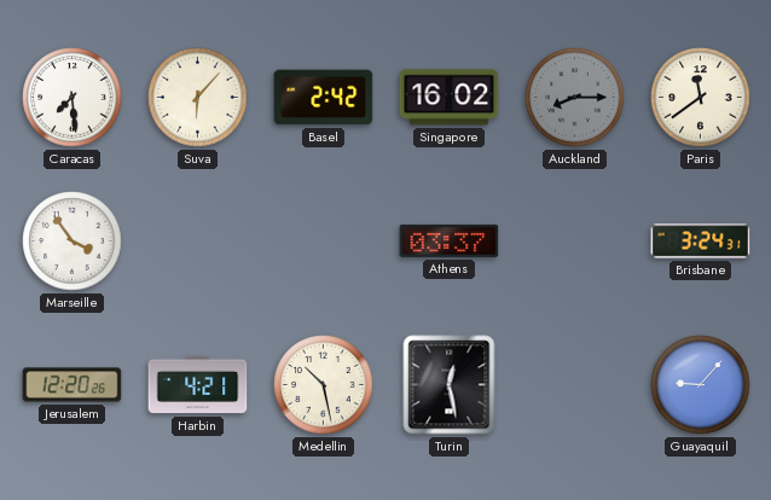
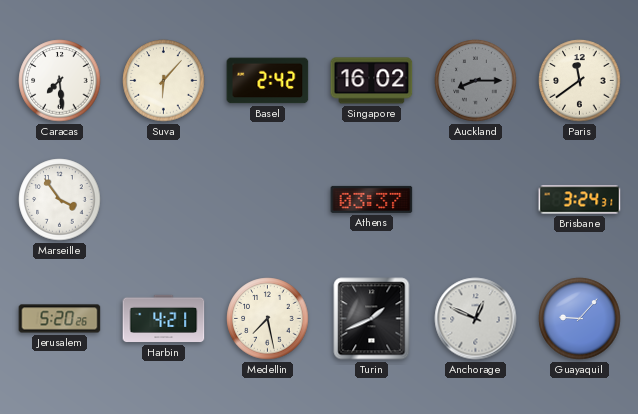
Jerusalem: 12:20 -> 5:20 (60, 319)
Medellin: 10:28 -> 7:28 (268, 319)
Turin: 12:28 -> 1:41 (372, 319)
Anchorage: none -> 12:49 (476, 319)
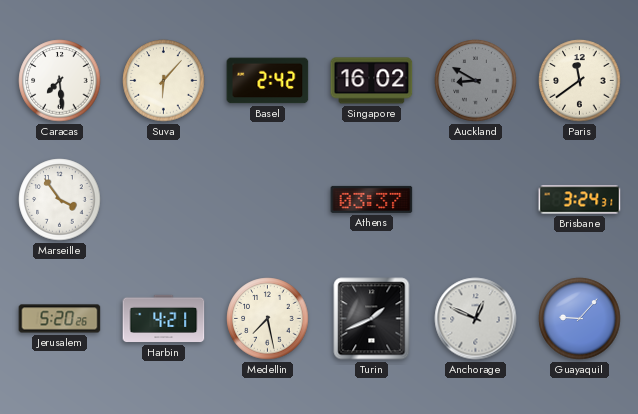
Auckland: 8:15 -> 8:50 (476, 81)
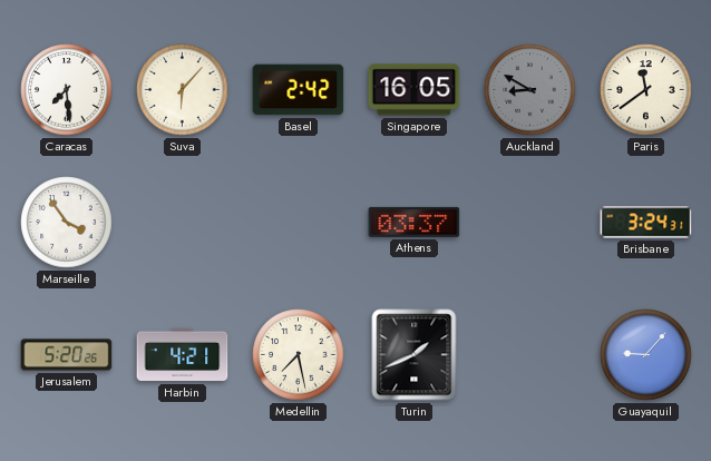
Singapore: 16:02 -> 16:05 (415, 90)
Anchorage: 12:49 -> none (476, 319)
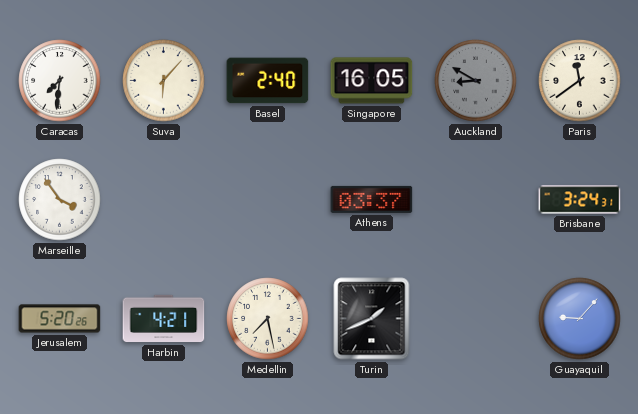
Caracas: 7:29 -> 7:31 (60, 81)
Basel: 2:42 -> 2:40 (268, 81)
